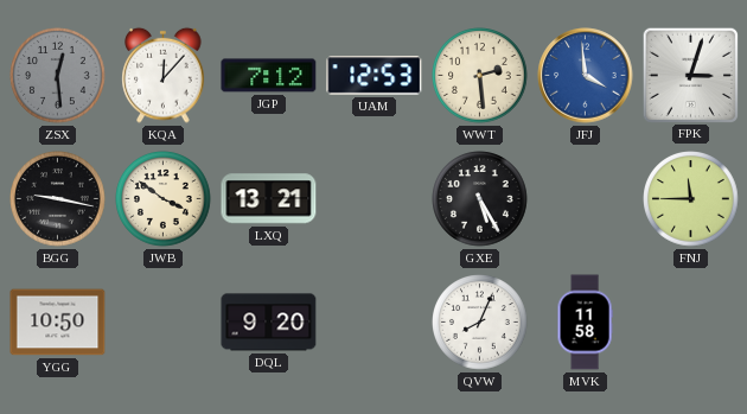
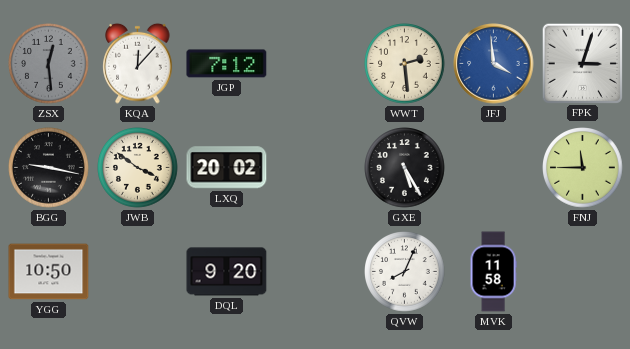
UAM: 12:53 -> none (375, 76)
LXQ: 13:21 -> 20:02 (227, 168)
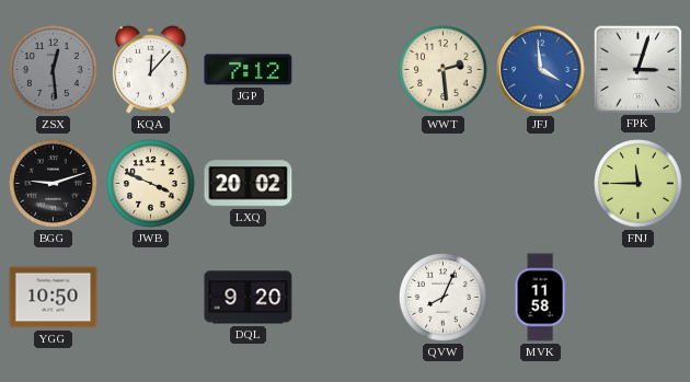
BGG: 9:17 -> 9:12 (54, 184)
JWB: 3:51 -> 3:49 (151, 184)
GXE: 5:25 -> none (405, 168)
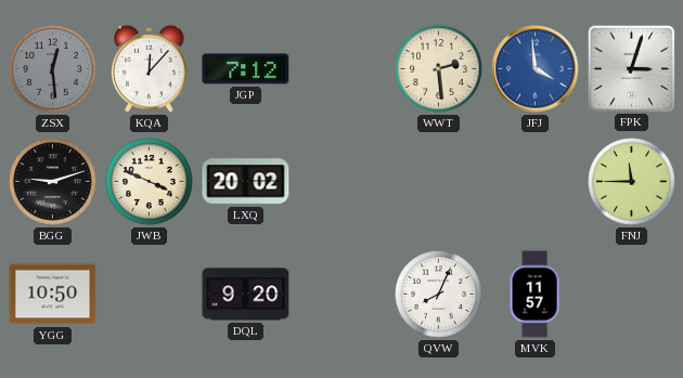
MVK: 11:58 -> 11:57 (534, 295)
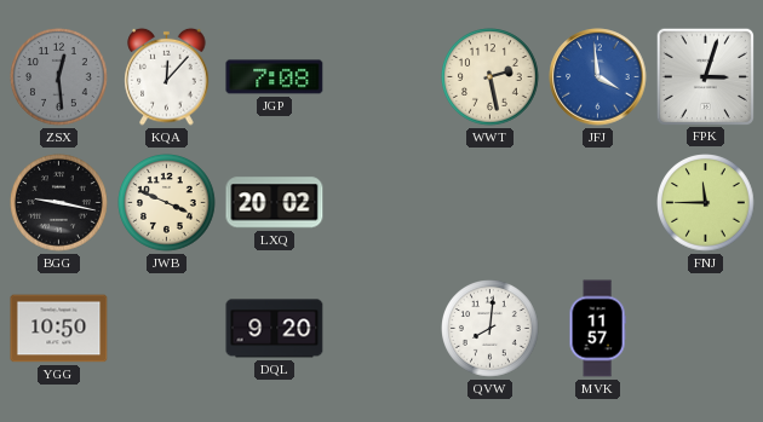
JGP: 7:12 -> 7:08 (275, 77)
WWT: 2:29 -> 2:28 (490, 77)
BGG: 9:12 -> 9:17 (59, 203)
QVW: 8:04 -> 8:01 (490, 329)
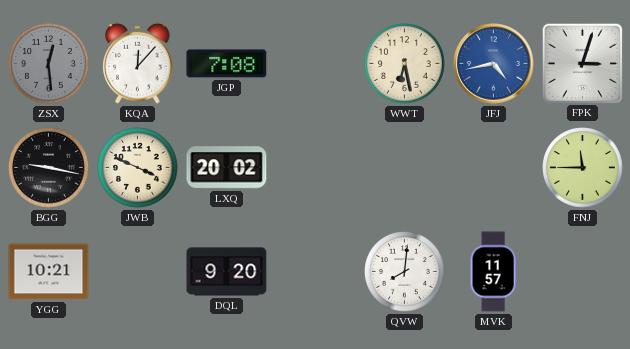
WWT: 2:28 -> 6:28 (405, 64)
JFJ: 3:59 -> 4:43 (494, 64)
YGG: 10:50 -> 10:21 (49, 272)
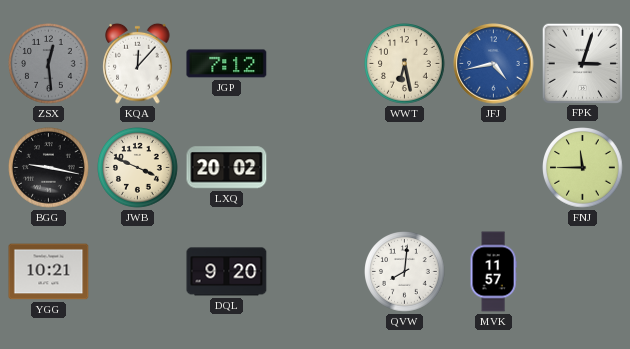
JGP: 7:08 -> 7:12 (227, 64)
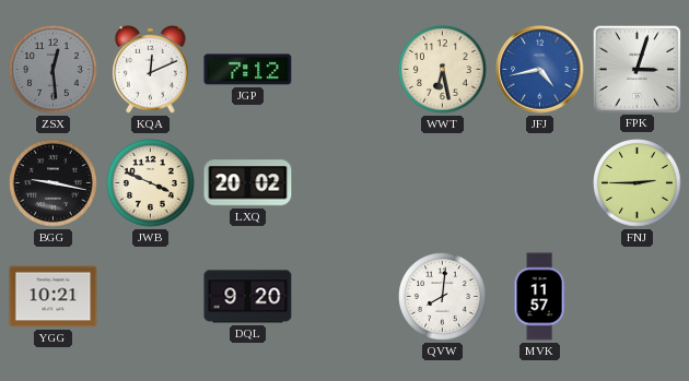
KQA: 12:07 -> 12:11 (151, 69)
FNJ: 11:45 -> 2:45 (638, 183)
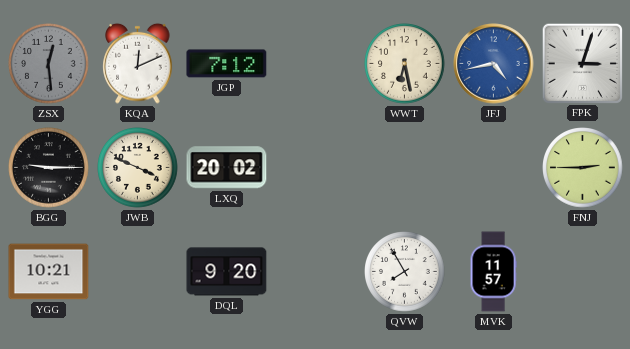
BGG: 9:17 -> 9:15 (49, 168)
QVW: 8:01 -> 7:55 (405, 272)
